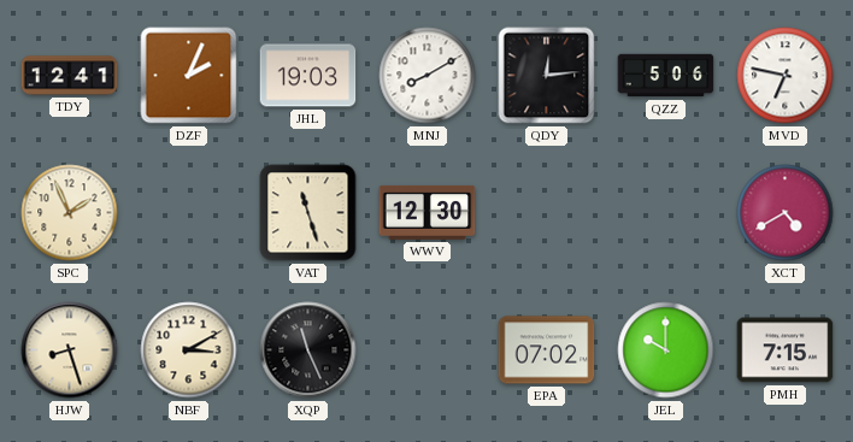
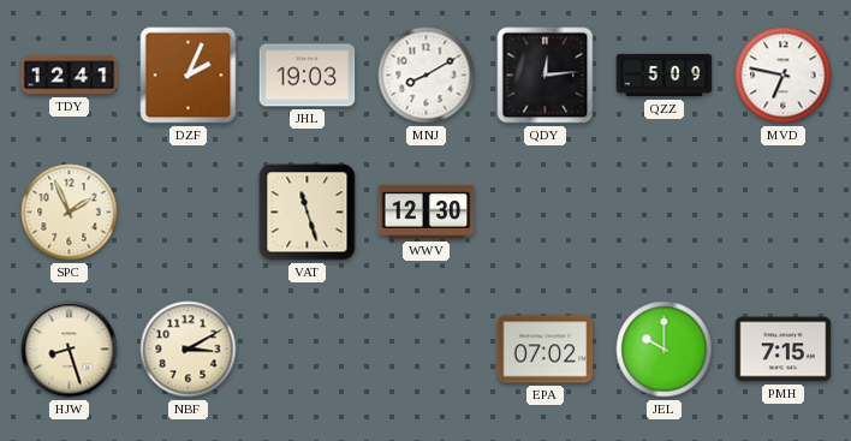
QZZ: 5:06 -> 5:09 (665, 76)
XCT: 4:40 -> none (786, 213)
XQP: 11:26 -> none (308, 350)
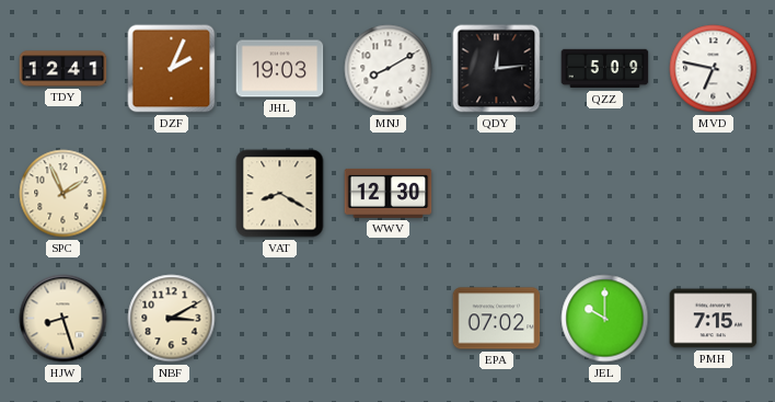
VAT: 11:27 -> 8:20 (280, 194)
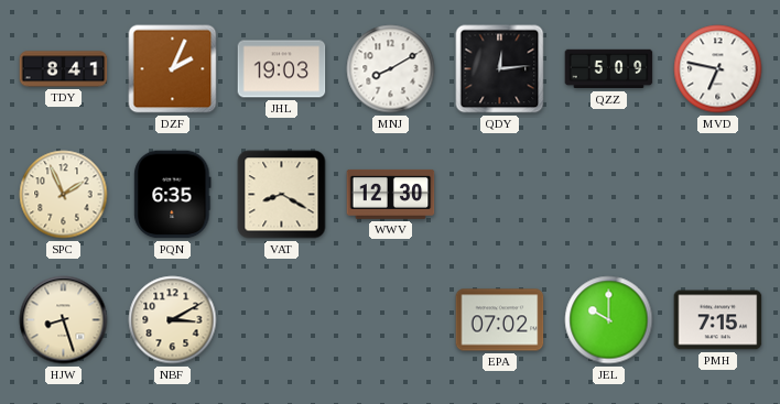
TDY: 12:41 -> 8:41 (64, 69)
PQN: none -> 6:35 (173, 195)
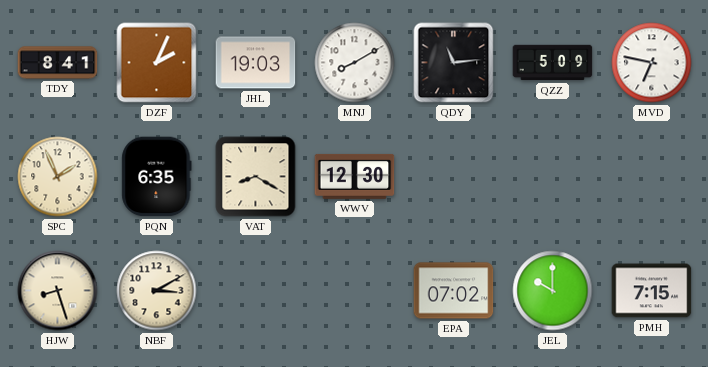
QDY: 12:14 -> 11:14 (454, 63)
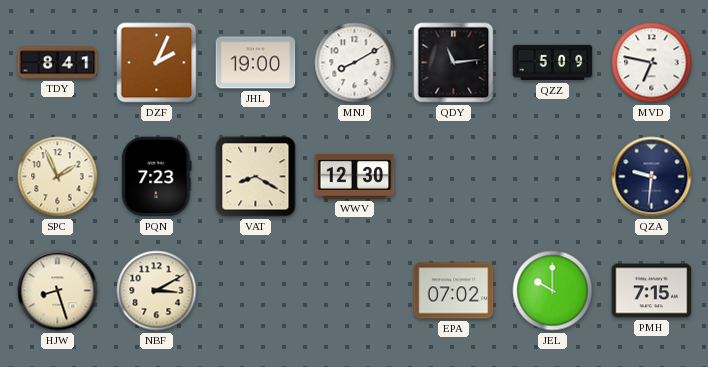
JHL: 19:03 -> 19:00 (256, 63)
PQN: 6:35 -> 7:23 (157, 177)
QZA: none -> 9:31 (652, 177)
